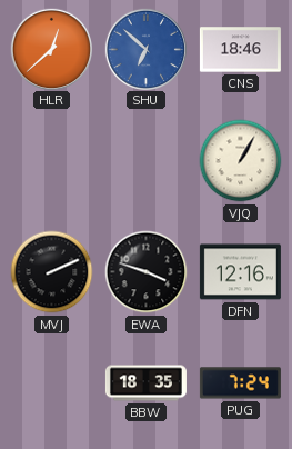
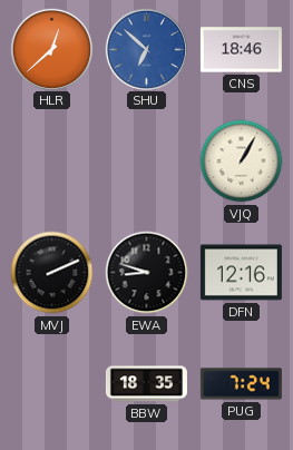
EWA: 3:48 -> 8:48 (147, 273)
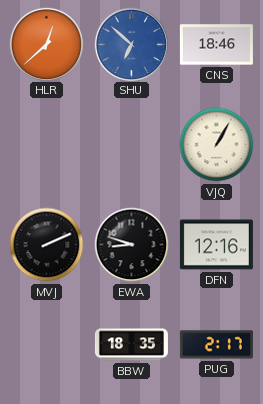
PUG: 7:24 -> 2:17 (216, 345)
